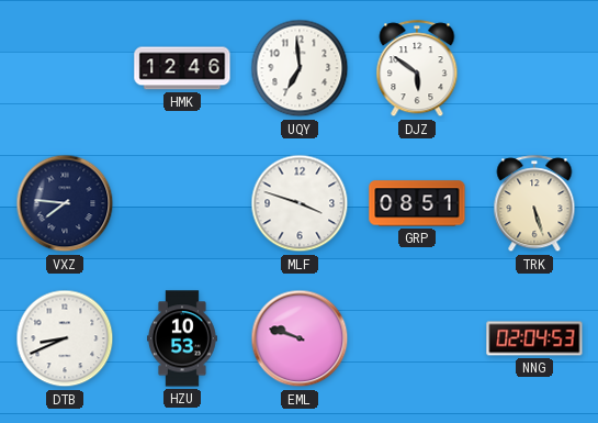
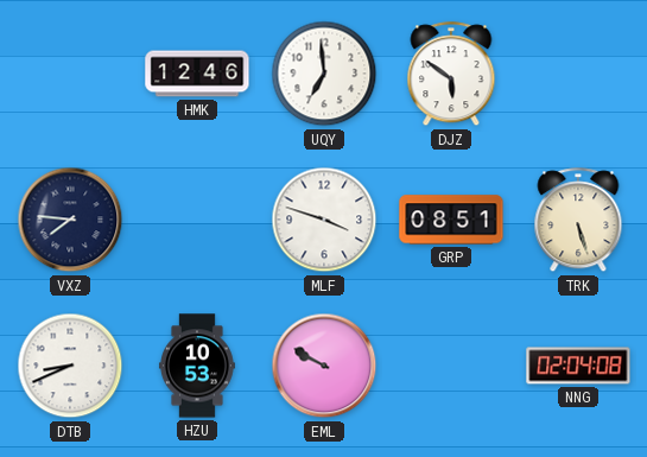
EML: 9:48 -> 9:50 (324, 366)
NNG: 02:04:53 -> 02:04:08 (578, 366)
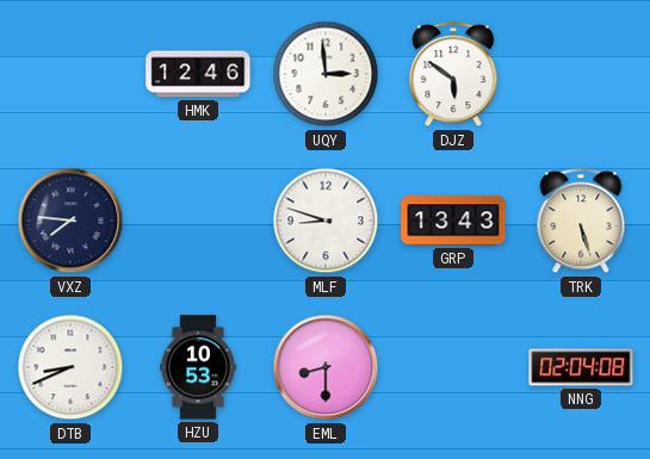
UQY: 6:59 -> 2:59 (326, 74)
MLF: 3:48 -> 8:48 (326, 221)
GRP: 08:51 -> 13:43 (453, 221)
EML: 9:50 -> 8:30 (326, 367)
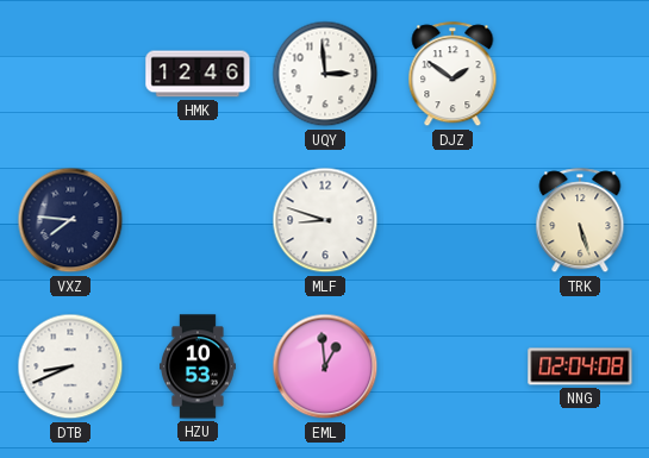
DJZ: 5:51 -> 1:51 (453, 75)
GRP: 13:43 -> none (453, 221)
EML: 8:30 -> 12:59 (325, 366)
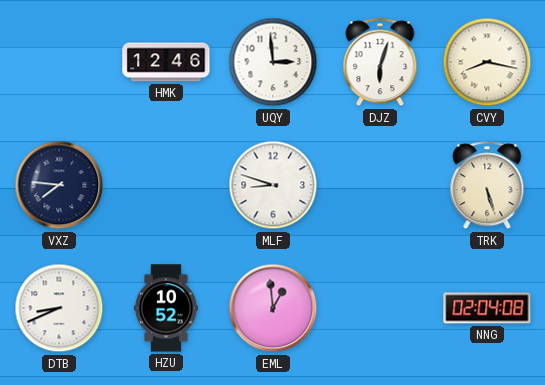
DJZ: 1:51 -> 6:03 (380, 63)
CVY: none -> 8:17 (487, 62)
HZU: 10:53 -> 10:52 (166, 308)
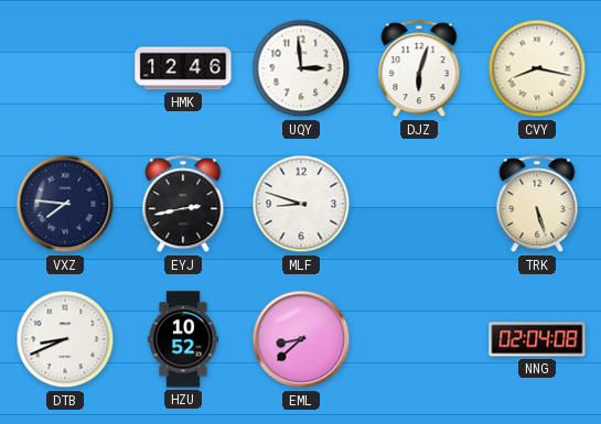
EYJ: none -> 2:43 (183, 205)
EML: 12:59 -> 8:38 (301, 339)
